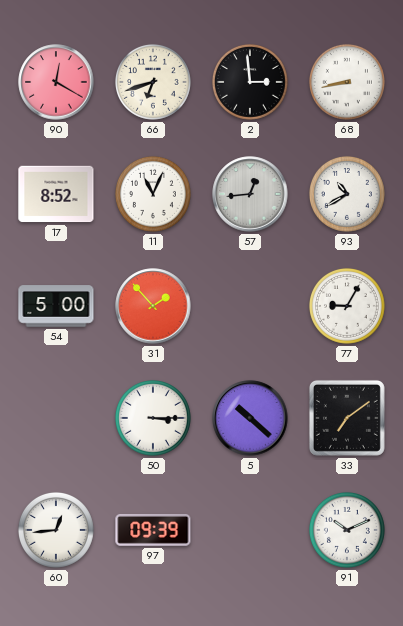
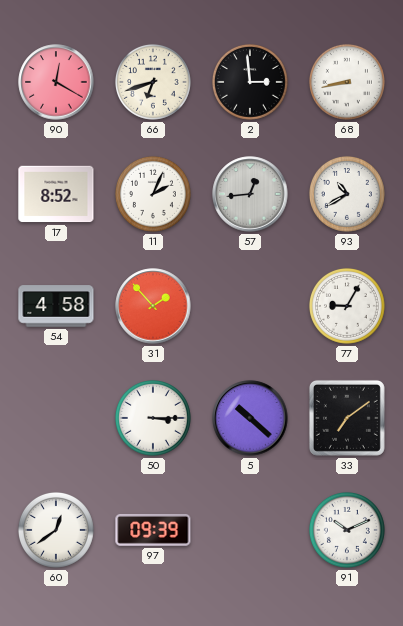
11: 11:04 -> 2:04 (153, 194)
54: 5:00 -> 4:58 (56, 306)
60: 12:44 -> 12:39 (56, 530)
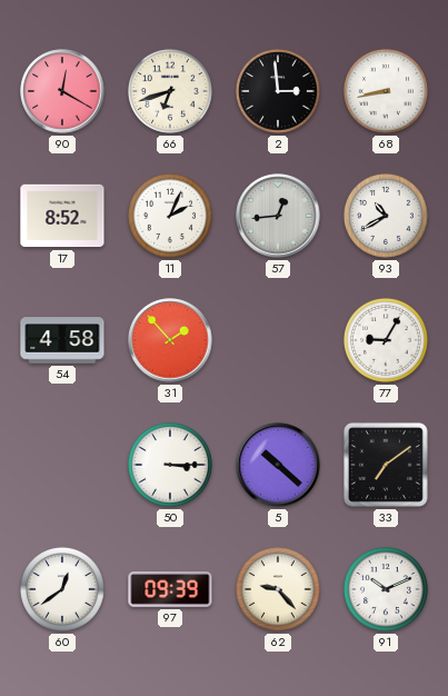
62: none -> 9:23 (278, 589)
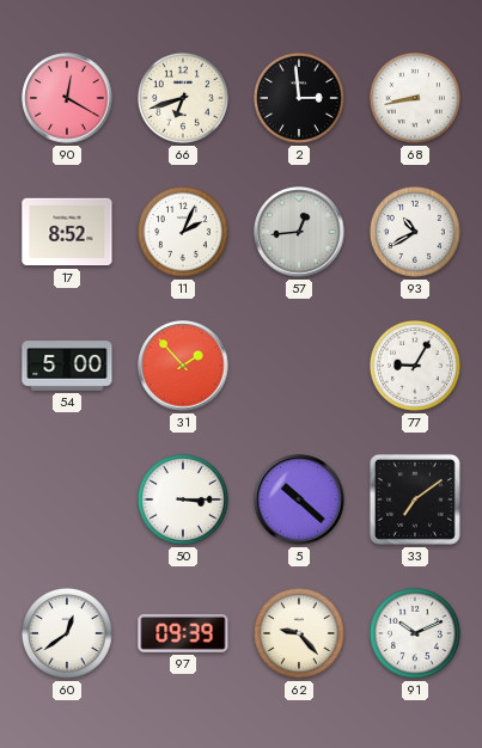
54: 4:58 -> 5:00 (67, 366)
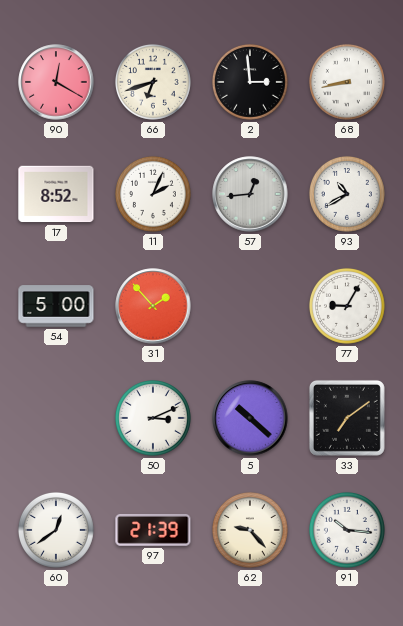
50: 3:15 -> 3:11 (153, 418)
97: 09:39 -> 21:39 (153, 530)
91: 10:11 -> 10:16 (347, 530)
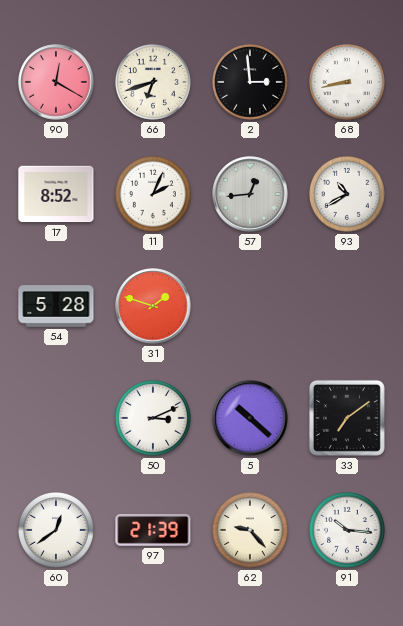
54: 5:00 -> 5:28 (56, 306)
31: 1:53 -> 1:48 (153, 306)
77: 9:05 -> none (347, 306)
